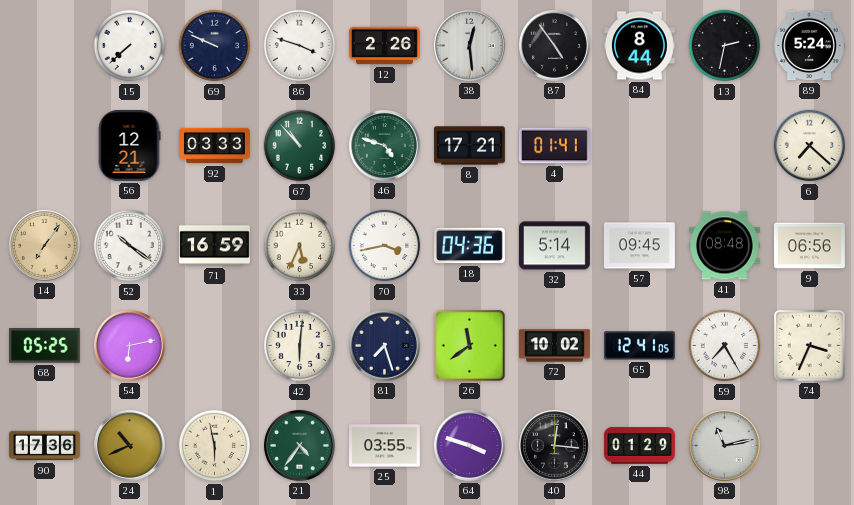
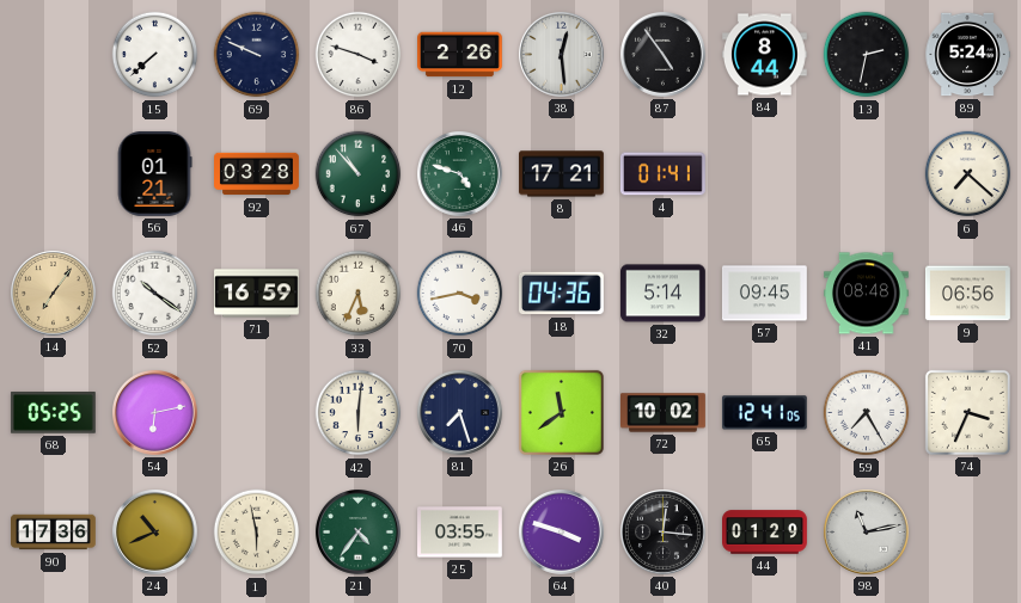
56: 12:21 -> 01:21 (154, 173)
92: 03:33 -> 03:28 (257, 174)
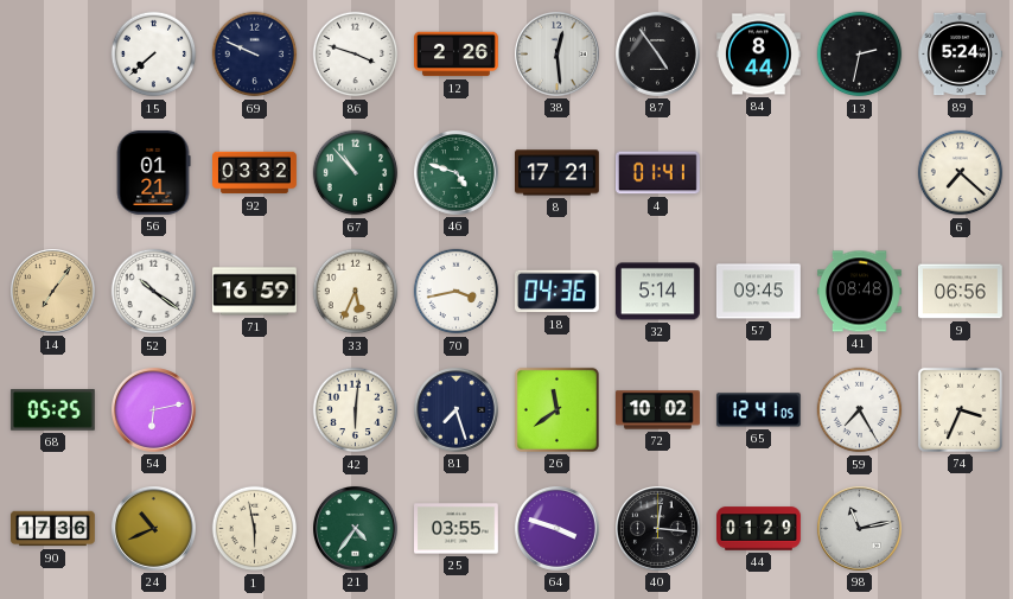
92: 03:28 -> 03:32 (255, 173)
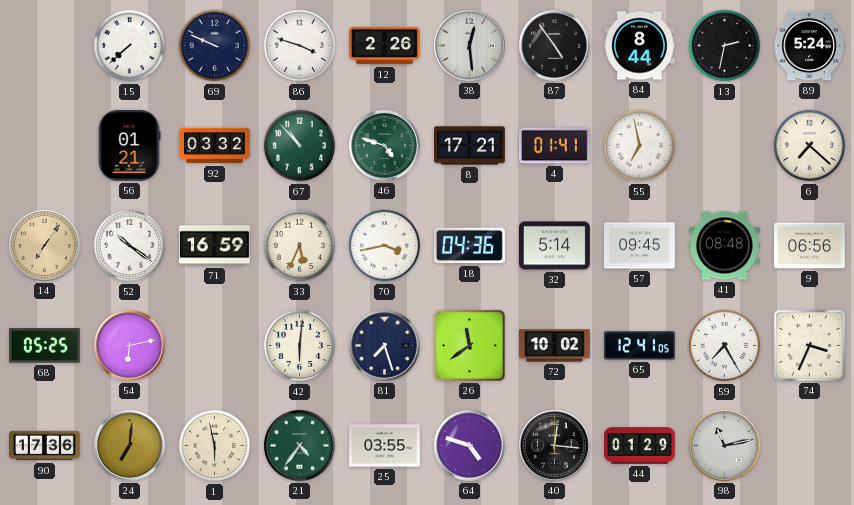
55: none -> 6:58 (640, 146)
24: 10:41 -> 7:01 (130, 446)
64: 3:48 -> 4:48 (470, 446)
